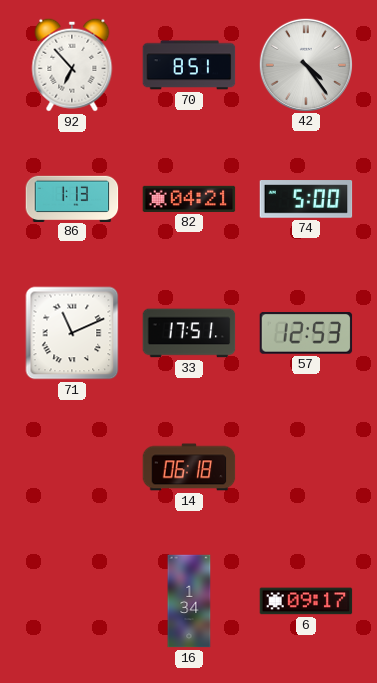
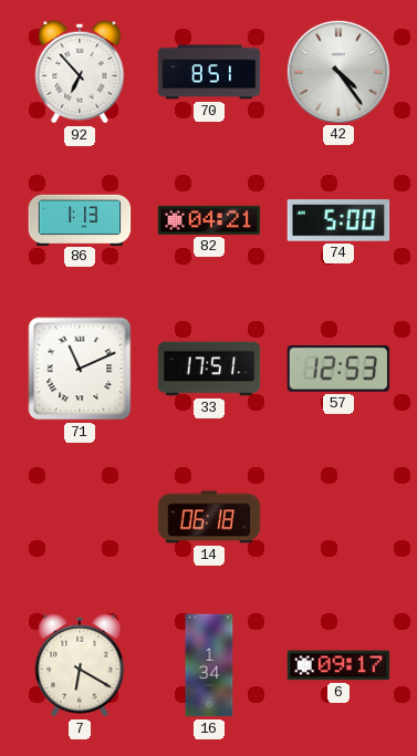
7: none -> 6:20 (80, 665)
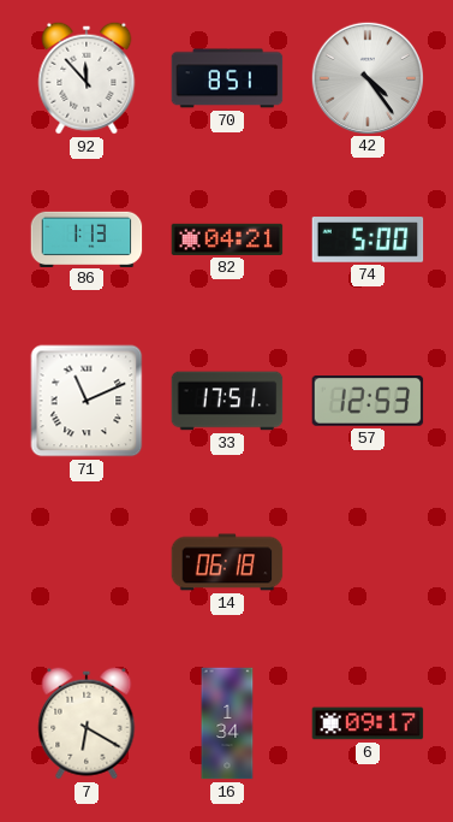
92: 6:53 -> 11:53 (87, 78)
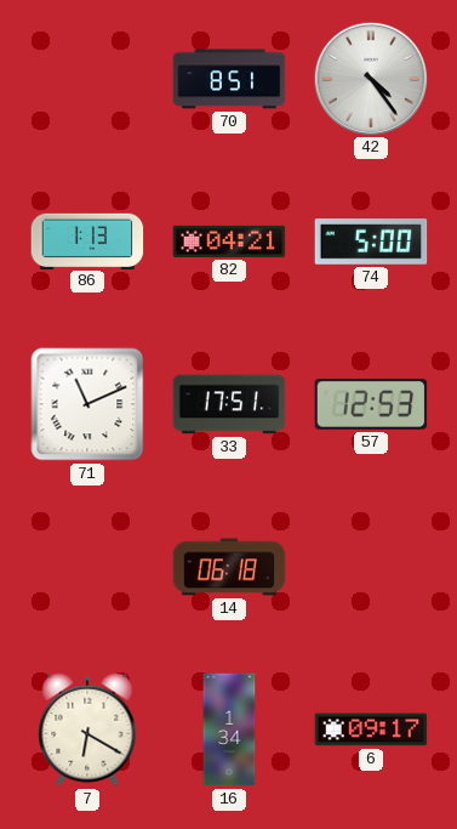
92: 11:53 -> none (87, 78)
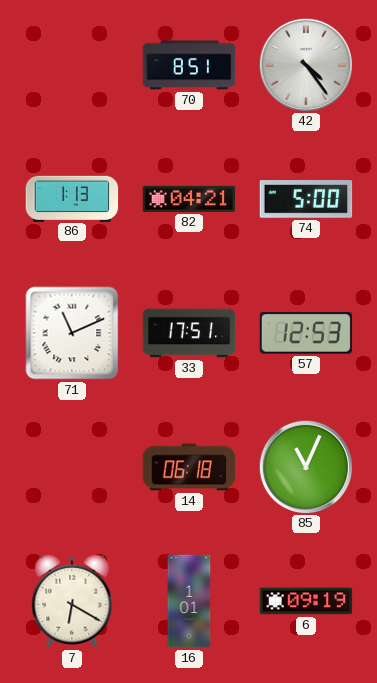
85: none -> 11:04 (305, 466)
16: 1:34 -> 1:01 (189, 601)
6: 09:17 -> 09:19 (306, 601)
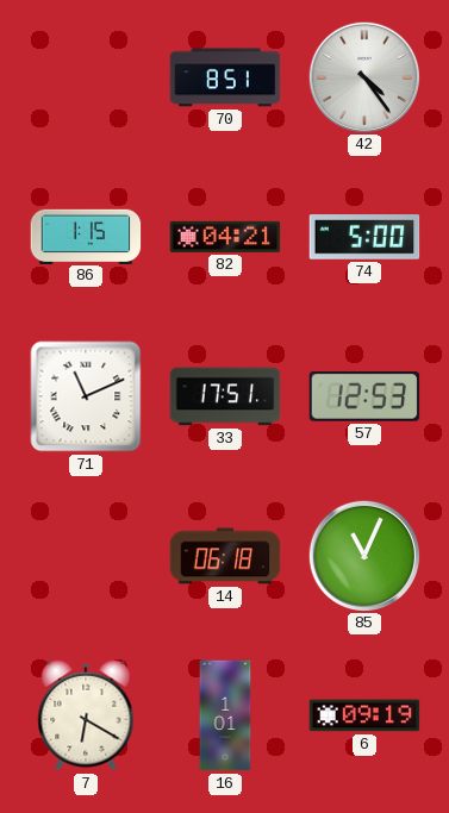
86: 1:13 -> 1:15 (86, 236)
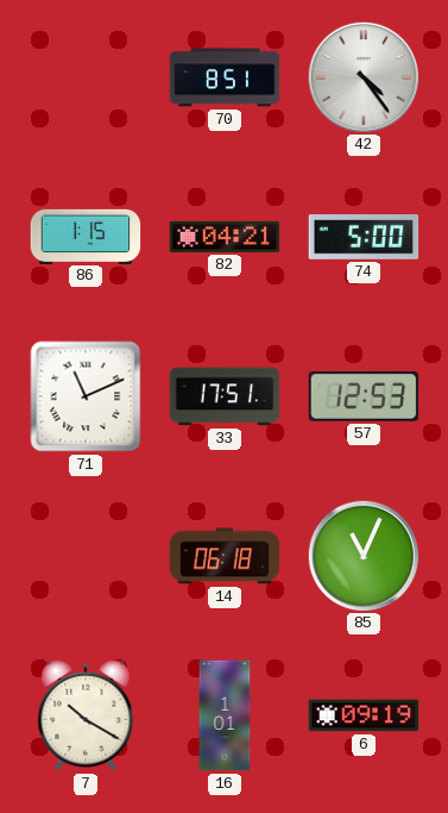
7: 6:20 -> 10:20 (86, 715)
